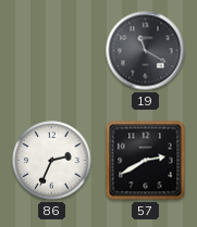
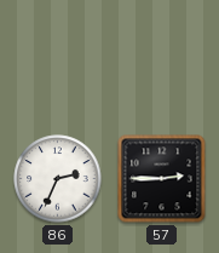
19: 11:20 -> none (146, 51)
57: 2:40 -> 2:45 (162, 179)
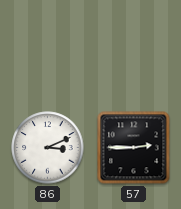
86: 2:34 -> 3:11 (48, 148)
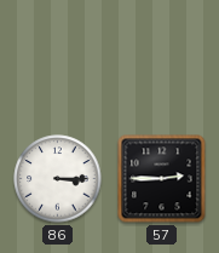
86: 3:11 -> 3:15 (58, 179)
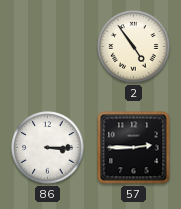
2: none -> 4:54 (134, 47)
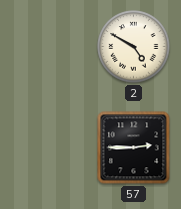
2: 4:54 -> 4:50 (134, 47)
86: 3:15 -> none (48, 148)
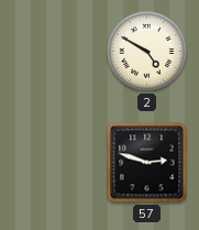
57: 2:45 -> 2:48 (147, 163)
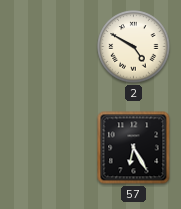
57: 2:48 -> 6:25 (134, 148)
